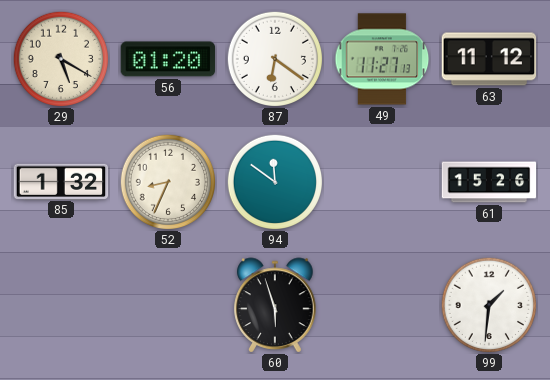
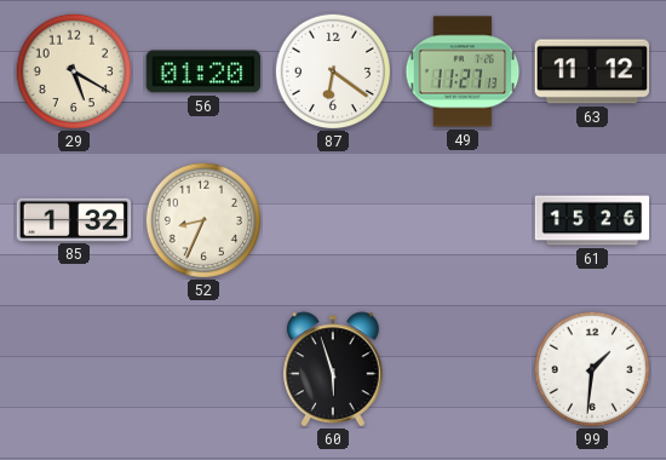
94: 11:51 -> none (274, 181)
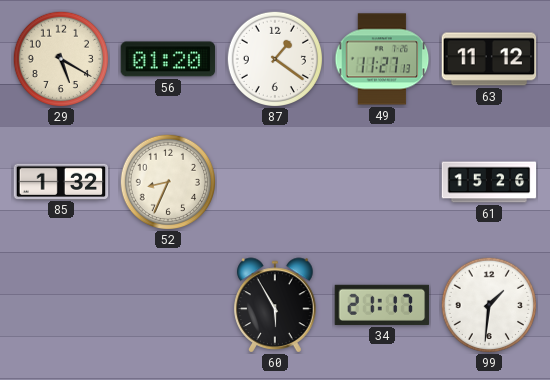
87: 6:21 -> 1:21 (274, 58)
60: 5:57 -> 5:55 (275, 305)
34: none -> 21:17 (382, 305)
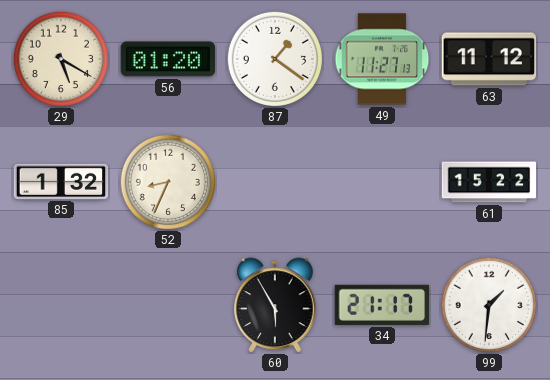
61: 15:26 -> 15:22 (489, 182)
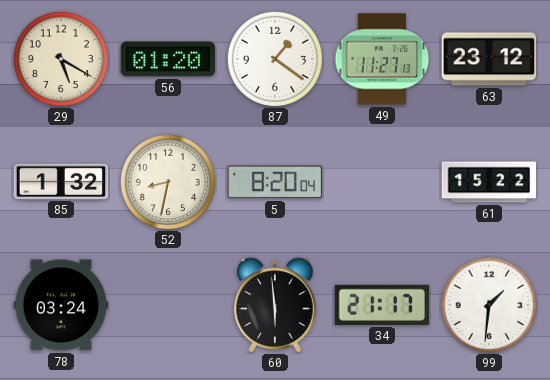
63: 11:12 -> 23:12 (489, 59)
52: 8:34 -> 8:32 (167, 181)
5: none -> 8:20 (275, 182)
78: none -> 03:24 (61, 305)
60: 5:55 -> 5:59 (275, 305)
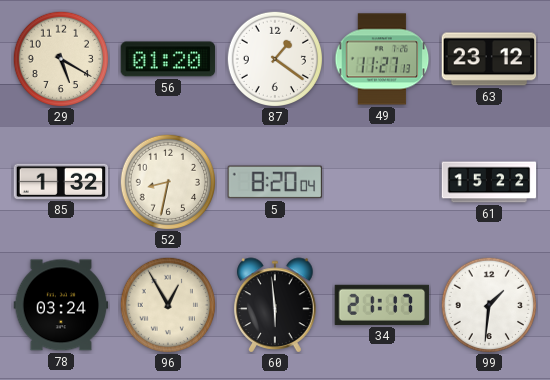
96: none -> 12:55 (167, 304)
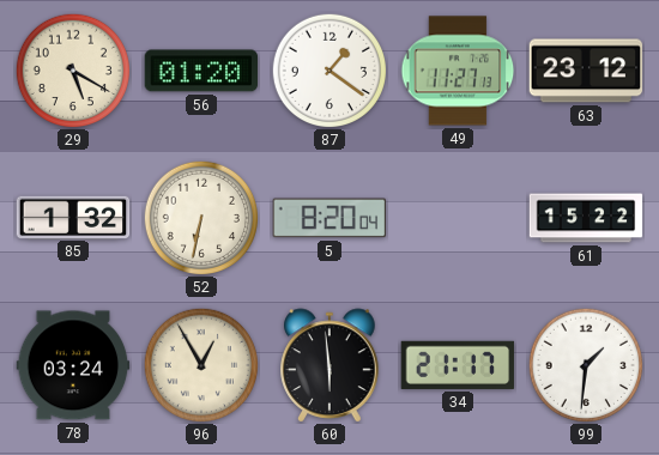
52: 8:32 -> 6:32 (200, 217)
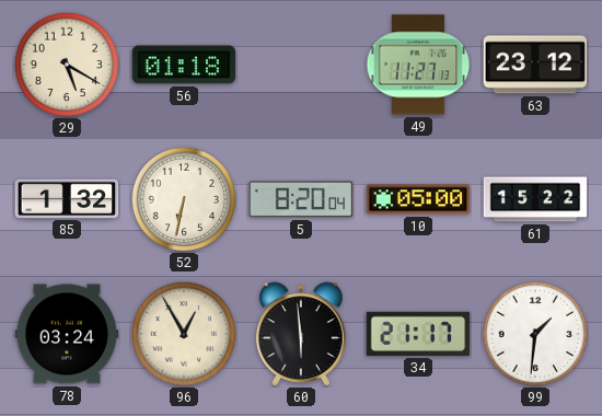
56: 01:20 -> 01:18 (184, 65)
87: 1:21 -> none (328, 69)
10: none -> 05:00 (418, 199)
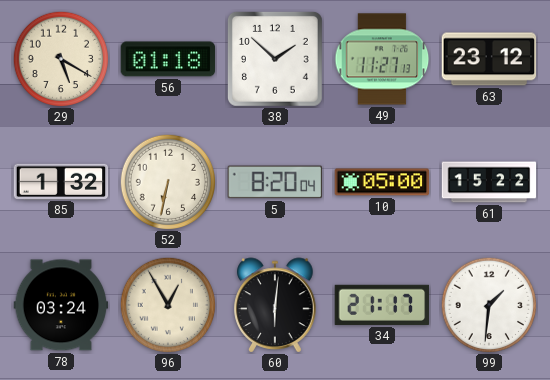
38: none -> 1:52 (275, 59)
60: 5:59 -> 6:01 (275, 305)
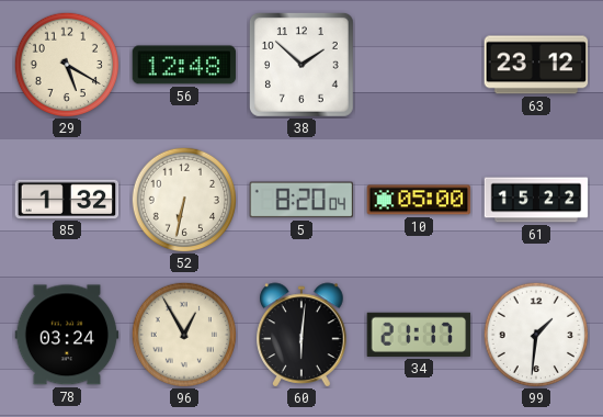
56: 01:18 -> 12:48 (184, 65)
49: 11:27 -> none (382, 59)
